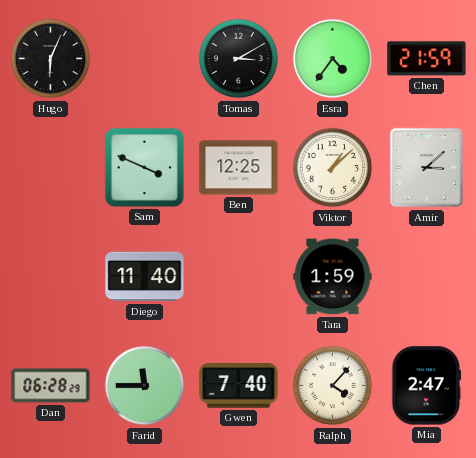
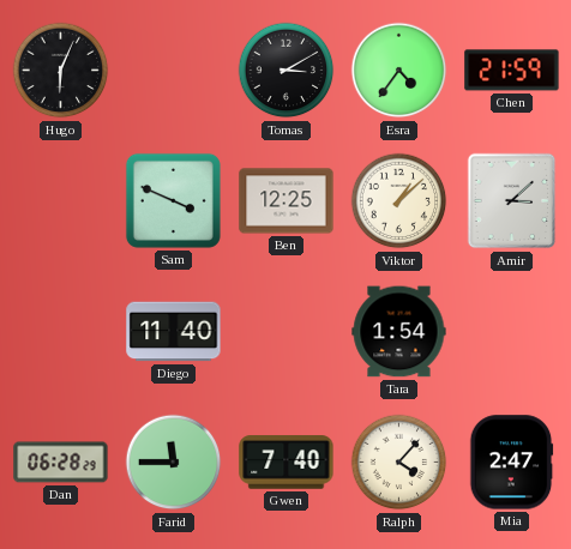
Tara: 1:59 -> 1:54 (399, 332)
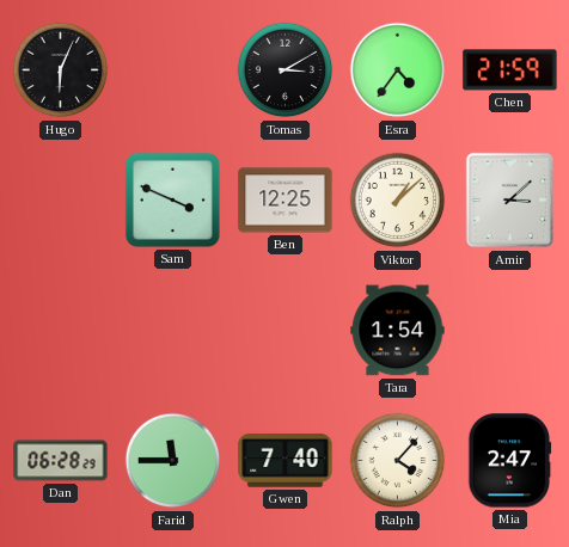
Diego: 11:40 -> none (174, 332)
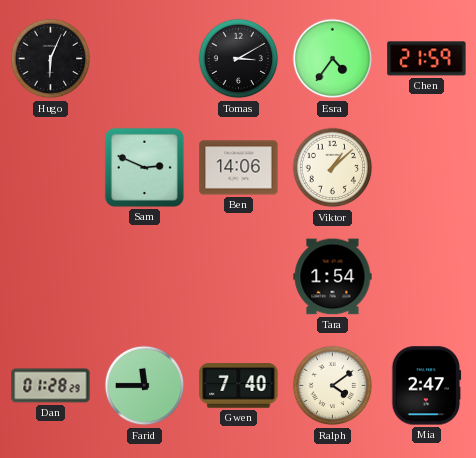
Sam: 3:49 -> 2:49 (144, 167)
Ben: 12:25 -> 14:06 (239, 168)
Amir: 3:08 -> none (510, 201)
Dan: 06:28 -> 01:28 (51, 386)
Ralph: 4:07 -> 4:09 (333, 386)
